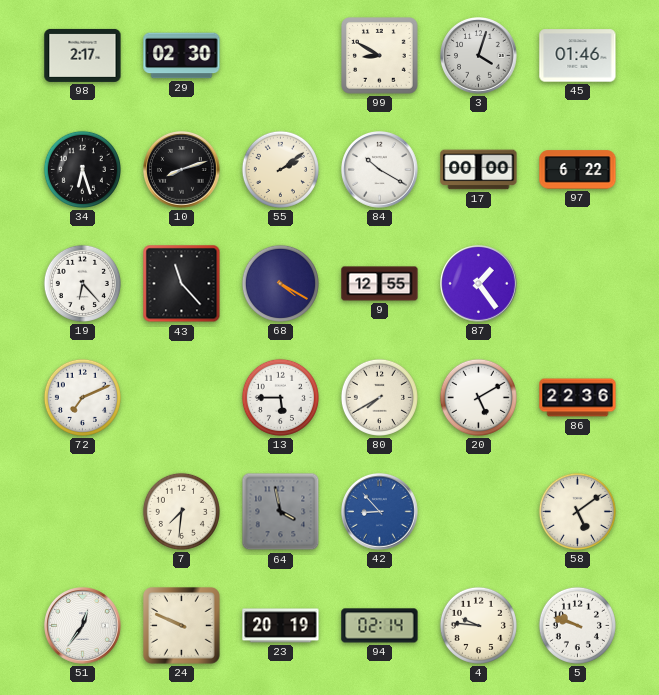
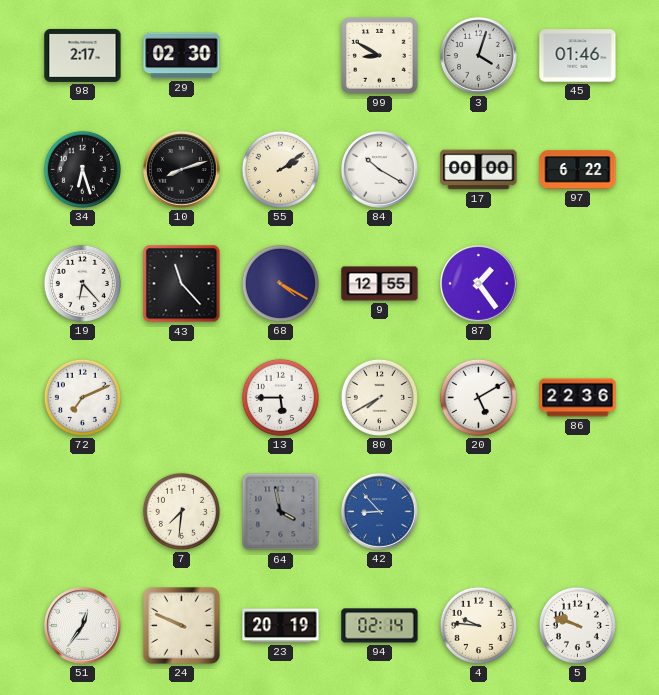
58: 5:09 -> none (577, 511)
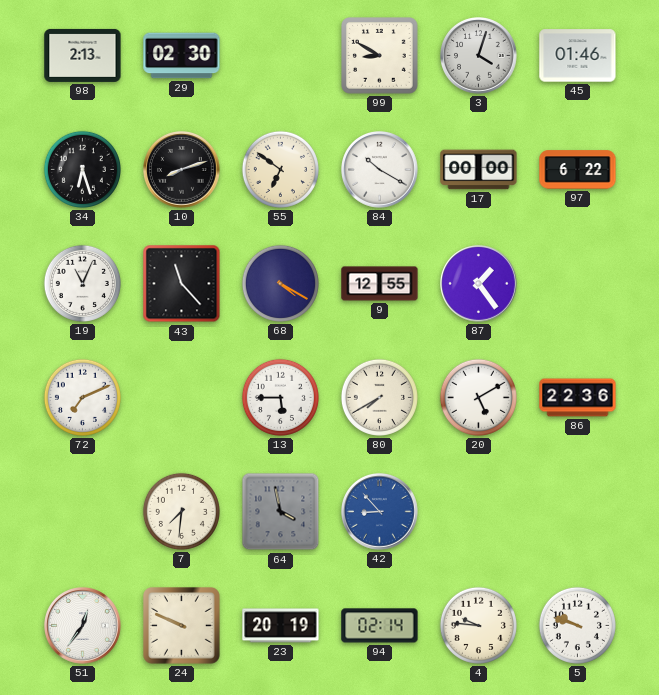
98: 2:17 -> 2:13 (83, 55)
55: 2:09 -> 6:51 (280, 169)
19: 6:23 -> 11:04 (82, 283)
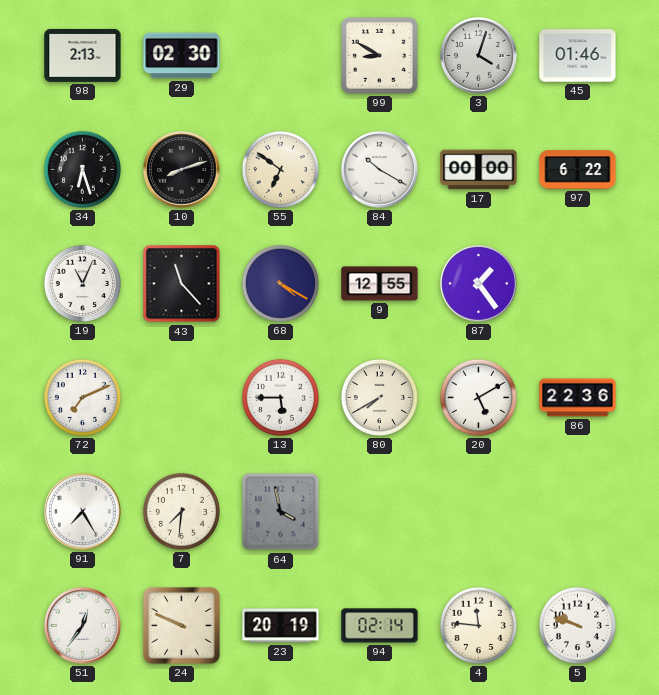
91: none -> 7:25 (83, 512)
42: 8:53 -> none (380, 512)
4: 9:46 -> 11:46 (478, 625)
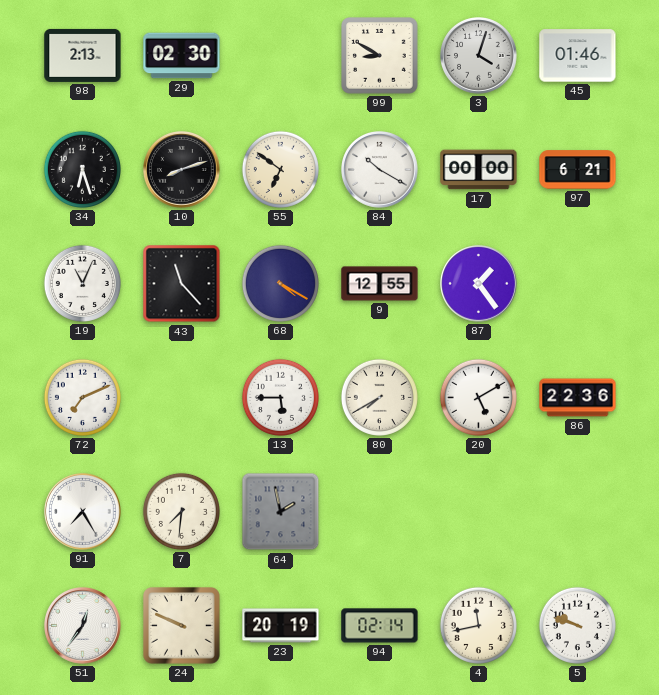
97: 6:22 -> 6:21 (578, 170)
64: 3:58 -> 1:58 (281, 512)
4: 11:46 -> 11:43 (478, 625)
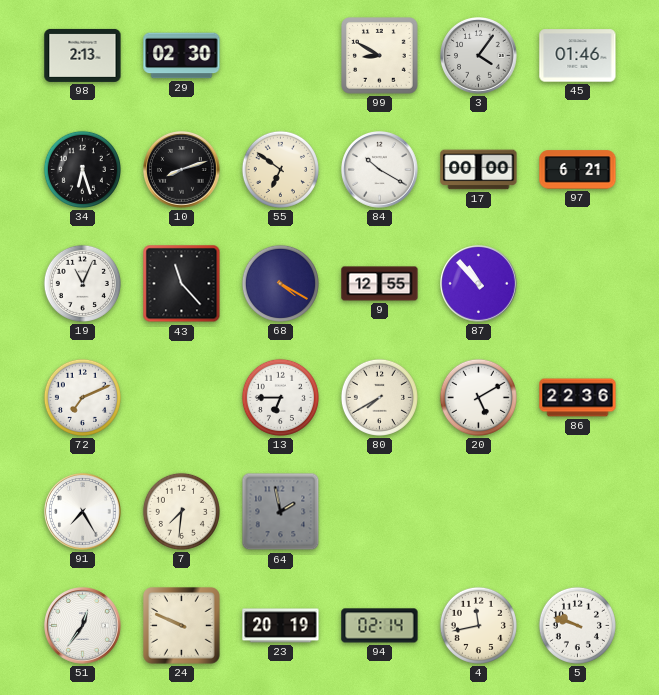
3: 4:03 -> 4:06 (479, 56)
87: 1:24 -> 10:53 (479, 284)
13: 5:45 -> 6:45 (280, 397)
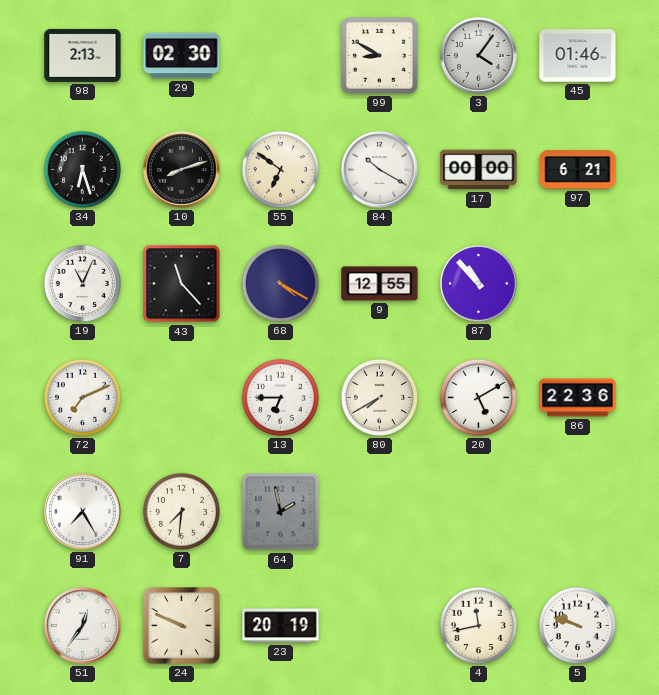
94: 02:14 -> none (380, 626)
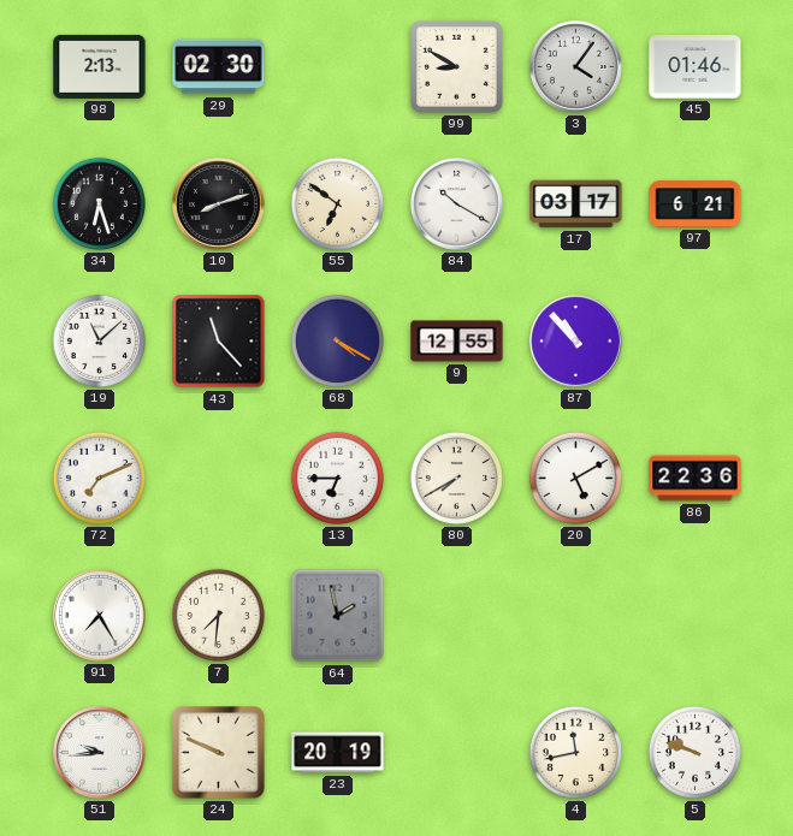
17: 00:00 -> 03:17 (576, 204)
19: 11:04 -> 11:08 (99, 340)
51: 12:36 -> 9:44 (100, 753)
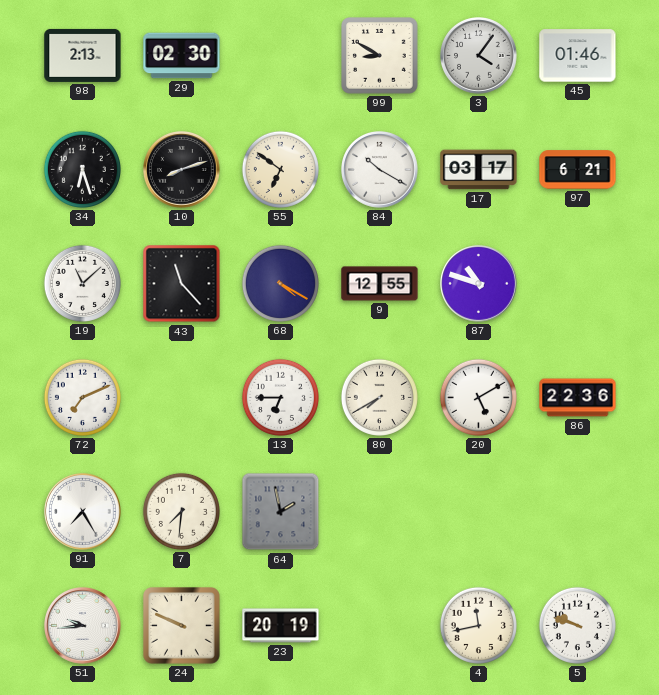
87: 10:53 -> 10:48 (479, 284)
